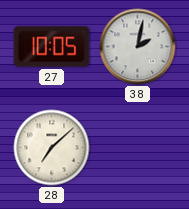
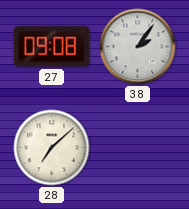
27: 10:05 -> 09:08 (52, 47)
38: 2:02 -> 2:06 (138, 47)
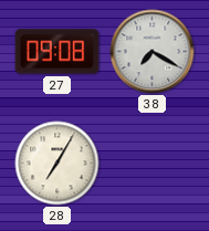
38: 2:06 -> 7:20 (153, 52)
28: 7:08 -> 7:05 (58, 164)
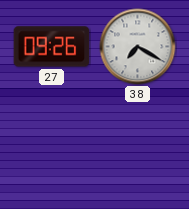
27: 09:08 -> 09:26 (52, 47)
28: 7:05 -> none (58, 164)
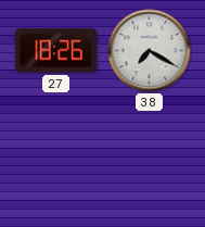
27: 09:26 -> 18:26 (56, 51)
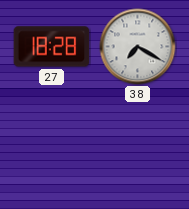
27: 18:26 -> 18:28 (52, 47)
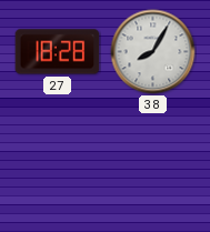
38: 7:20 -> 8:05 (153, 52)
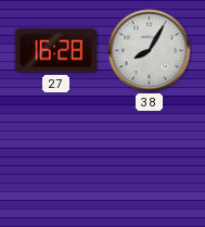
27: 18:28 -> 16:28 (56, 51)
